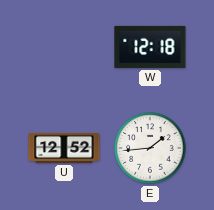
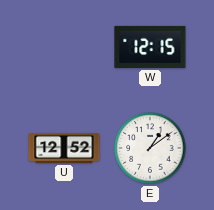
W: 12:18 -> 12:15 (150, 47)
E: 1:44 -> 1:09 (150, 148)
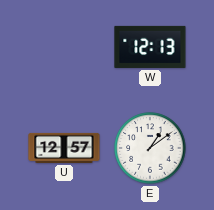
W: 12:15 -> 12:13 (150, 47)
U: 12:52 -> 12:57 (64, 148)
